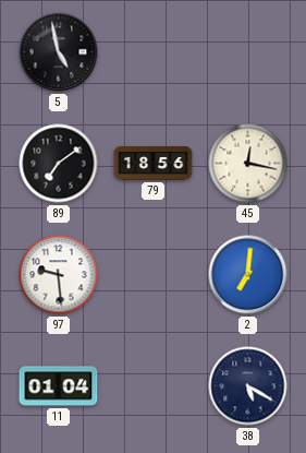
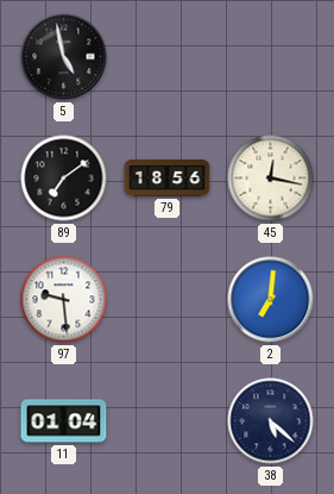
38: 5:20 -> 5:22 (271, 421)
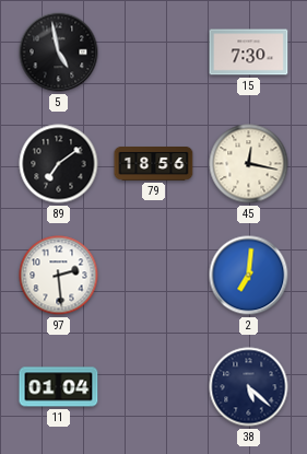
15: none -> 7:30 (249, 53)
97: 9:29 -> 2:29 (59, 276)
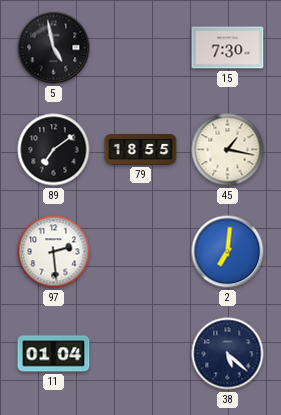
79: 18:56 -> 18:55 (141, 150)
45: 12:17 -> 1:17 (228, 150)
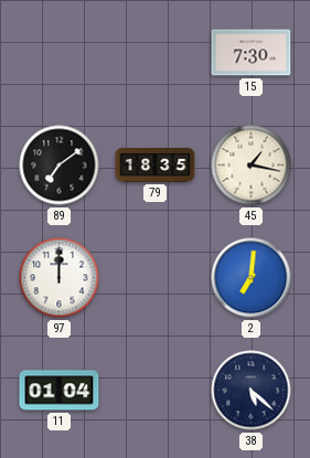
5: 4:58 -> none (54, 48)
79: 18:55 -> 18:35 (156, 166)
97: 2:29 -> 12:00 (60, 278)
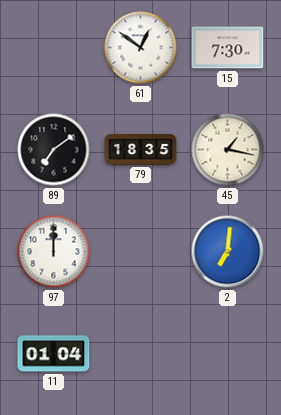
61: none -> 12:51 (141, 48)
38: 5:22 -> none (252, 391)
